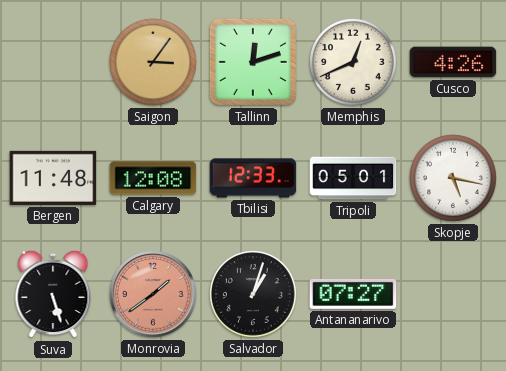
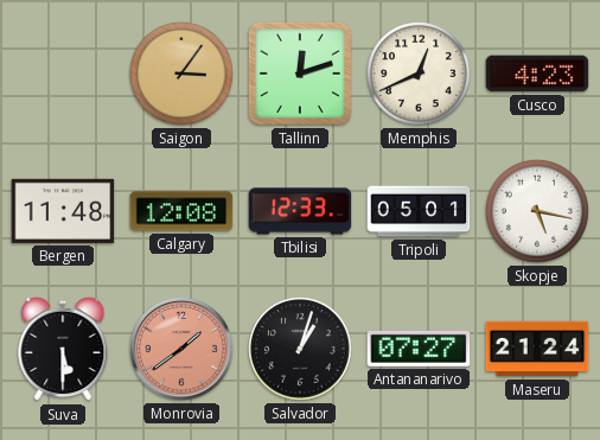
Cusco: 4:26 -> 4:23 (537, 74)
Suva: 5:27 -> 5:30 (63, 349)
Maseru: none -> 21:24 (537, 349)
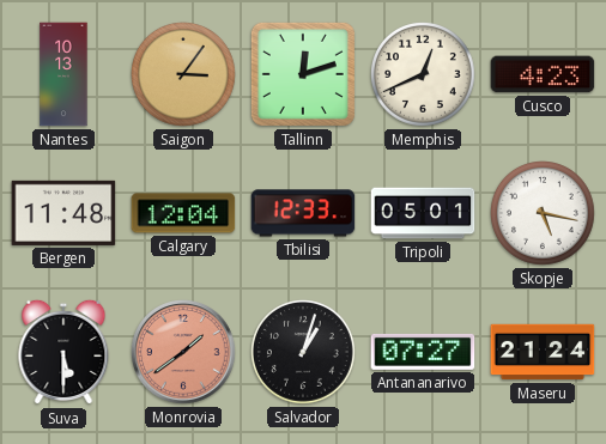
Nantes: none -> 10:13 (63, 74)
Calgary: 12:08 -> 12:04 (183, 213)
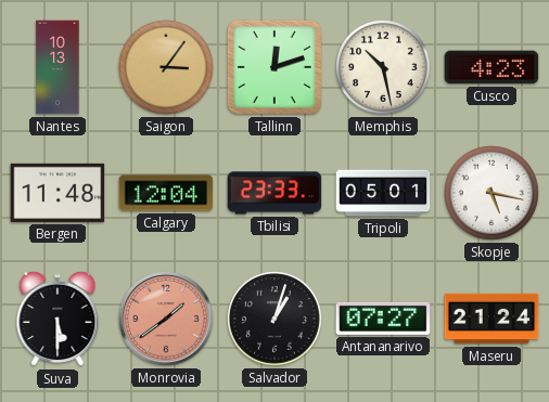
Memphis: 12:41 -> 10:28 (384, 68)
Tbilisi: 12:33 -> 23:33 (274, 193)
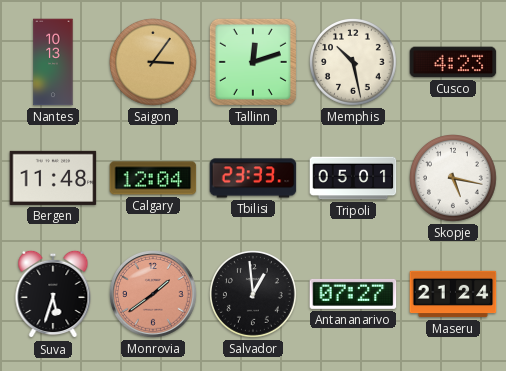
Suva: 5:30 -> 5:33 (53, 294)
Salvador: 1:03 -> 12:59 (254, 295)
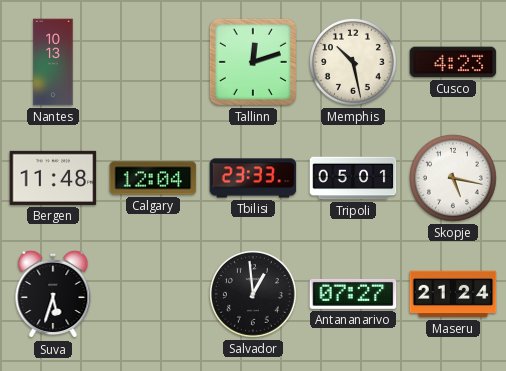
Saigon: 3:06 -> none (154, 63)
Monrovia: 1:39 -> none (153, 294)
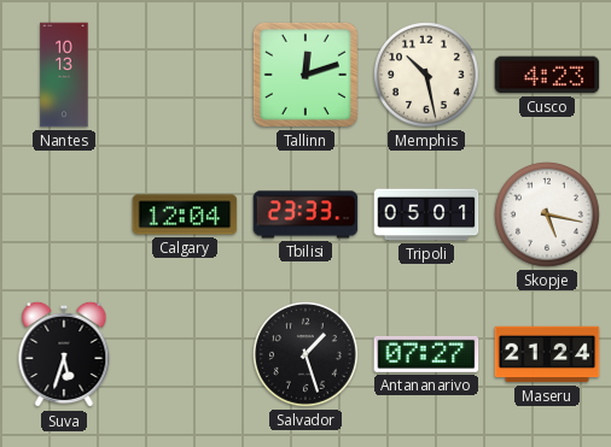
Bergen: 11:48 -> none (53, 178)
Salvador: 12:59 -> 1:27 (307, 355)
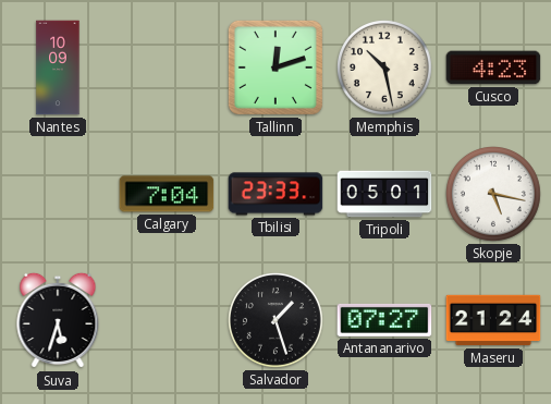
Nantes: 10:13 -> 10:09 (58, 68)
Calgary: 12:04 -> 7:04 (167, 194)
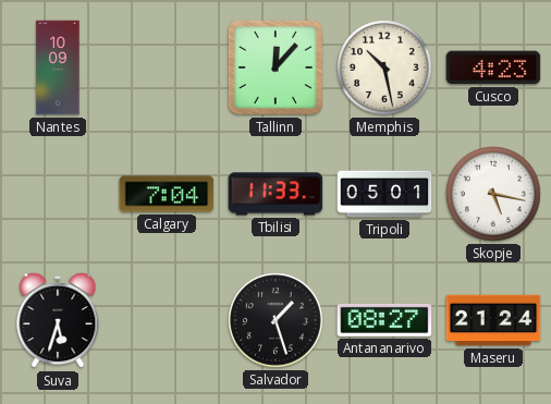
Tallinn: 12:12 -> 12:07 (275, 68)
Tbilisi: 23:33 -> 11:33 (275, 194)
Antananarivo: 07:27 -> 08:27 (384, 320)
